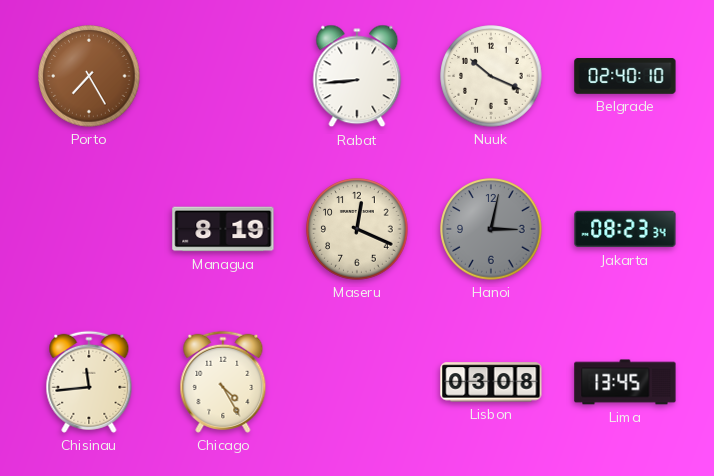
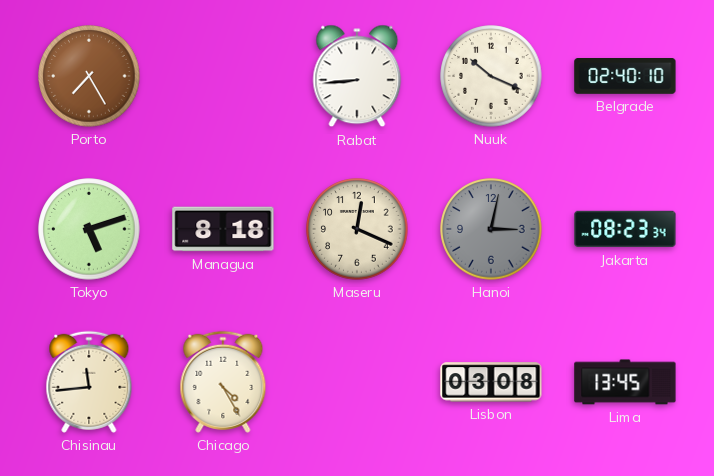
Tokyo: none -> 5:12 (89, 229)
Managua: 8:19 -> 8:18 (223, 229)
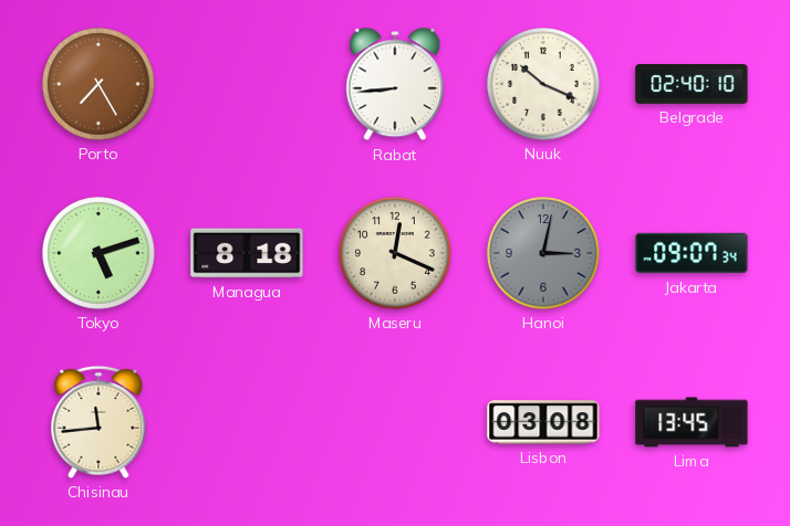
Jakarta: 08:23 -> 09:07 (692, 253)
Chicago: 4:25 -> none (223, 382)
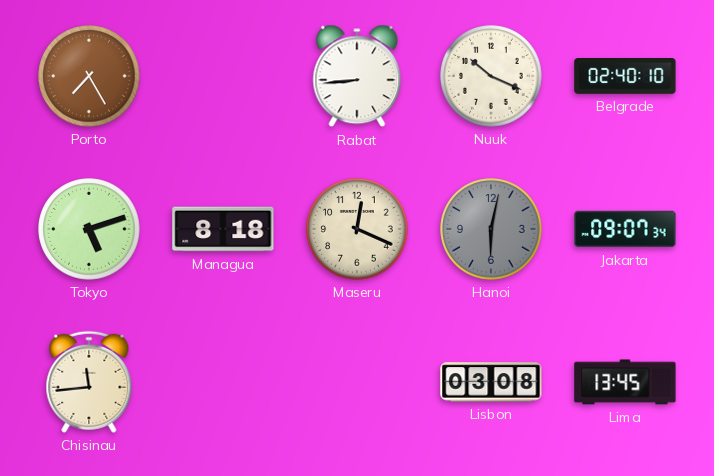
Hanoi: 3:02 -> 6:02 (491, 229)
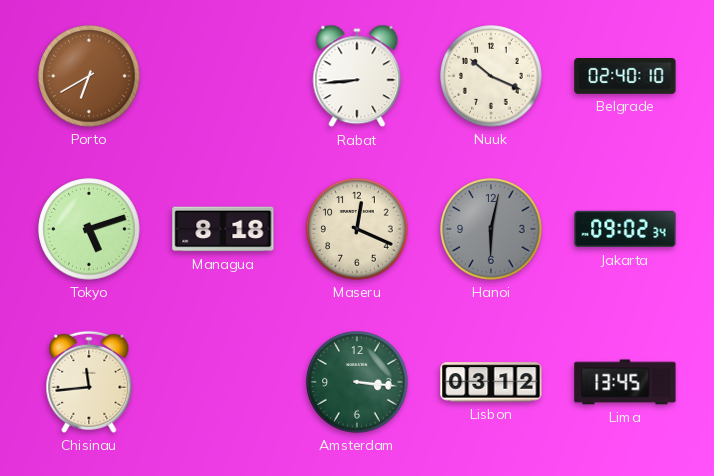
Porto: 7:25 -> 6:40 (89, 76)
Jakarta: 09:07 -> 09:02 (625, 229)
Amsterdam: none -> 3:16 (357, 382)
Lisbon: 03:08 -> 03:12 (491, 382)
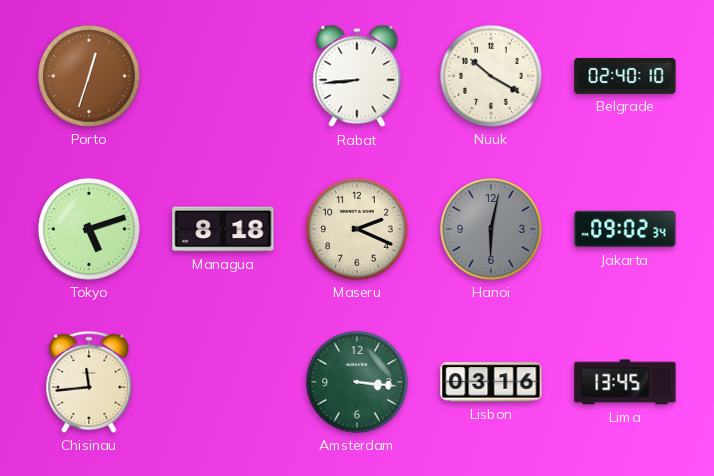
Porto: 6:40 -> 12:33 (89, 76)
Nuuk: 10:19 -> 10:20 (491, 76)
Maseru: 12:19 -> 2:19 (357, 229)
Lisbon: 03:12 -> 03:16 (491, 382)
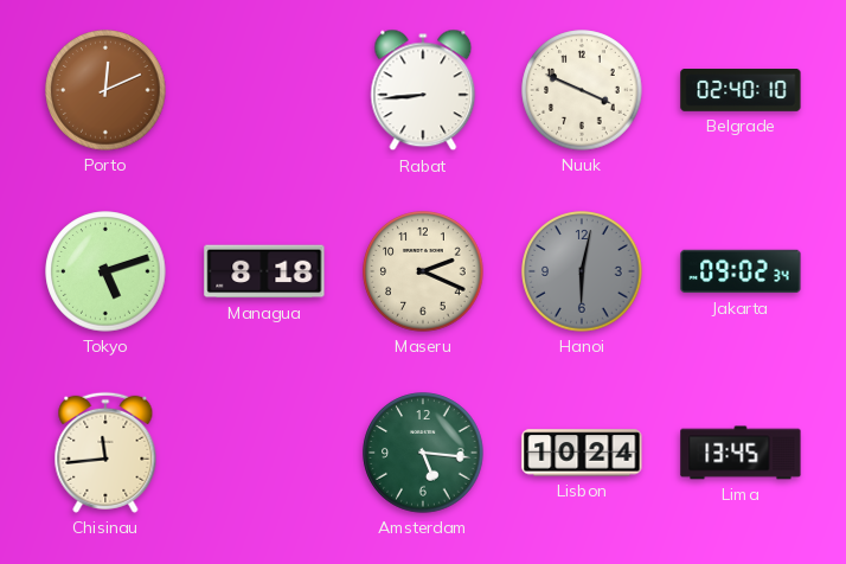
Porto: 12:33 -> 12:11 (105, 90)
Nuuk: 10:20 -> 3:49 (582, 90)
Amsterdam: 3:16 -> 5:16 (423, 453)
Lisbon: 03:16 -> 10:24 (582, 453)
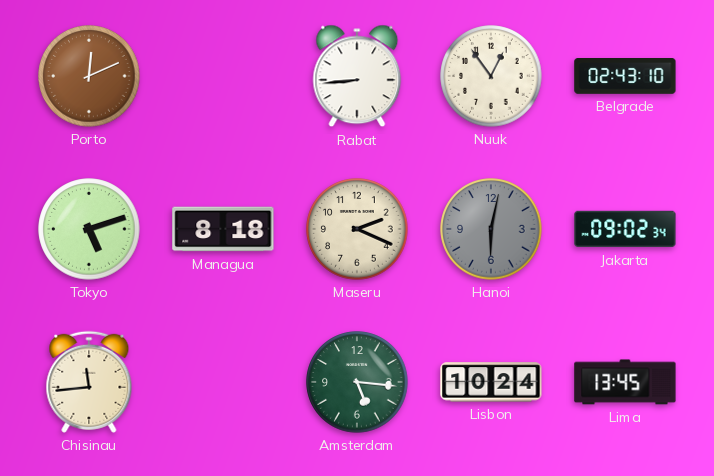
Nuuk: 3:49 -> 12:54 (491, 76)
Belgrade: 02:40 -> 02:43 (625, 77)
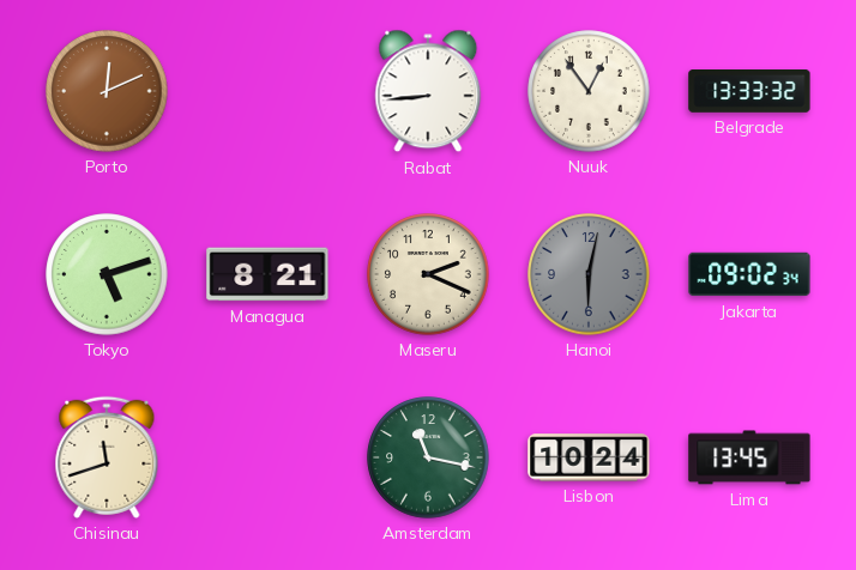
Belgrade: 02:43 -> 13:33 (749, 92)
Managua: 8:18 -> 8:21 (267, 274)
Chisinau: 11:44 -> 11:42 (107, 457)
Amsterdam: 5:16 -> 11:17 (428, 457)
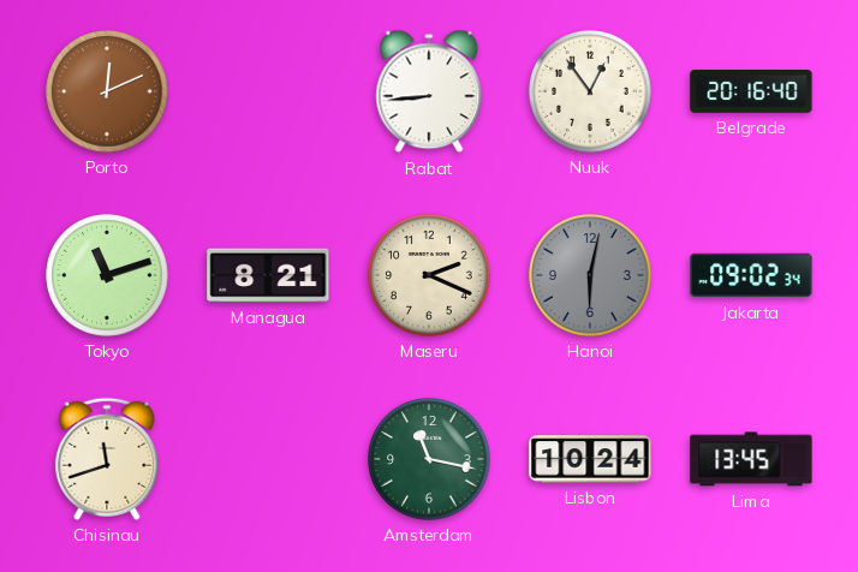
Belgrade: 13:33 -> 20:16 (751, 93)
Tokyo: 5:12 -> 11:12 (107, 275)
